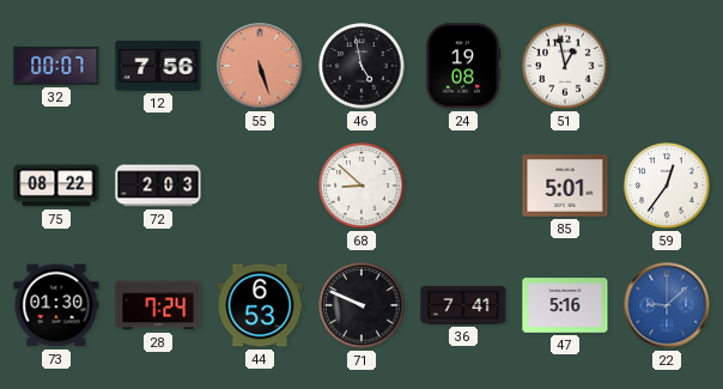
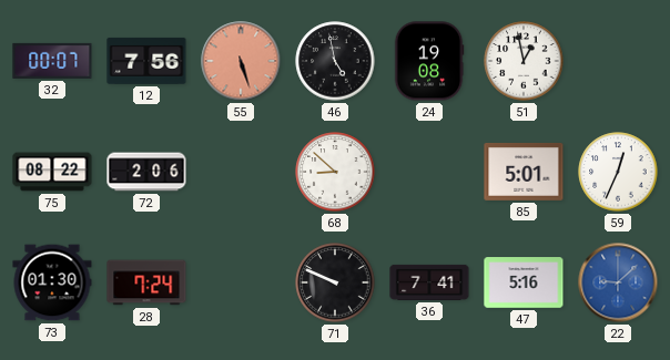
72: 2:03 -> 2:06 (146, 172)
59: 12:36 -> 12:34 (618, 172)
44: 6:53 -> none (260, 305)
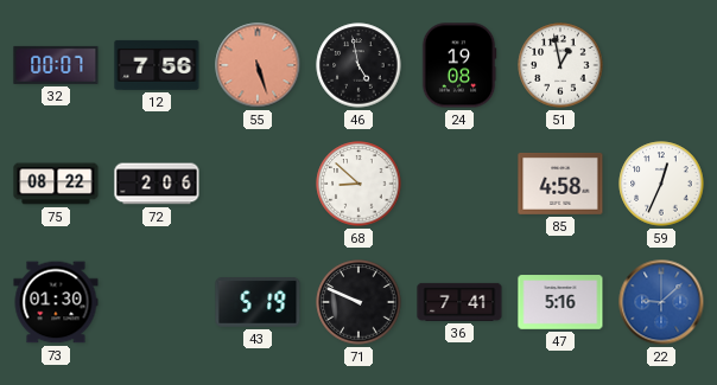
85: 5:01 -> 4:58 (560, 184)
28: 7:24 -> none (146, 282)
43: none -> 5:19 (258, 303)
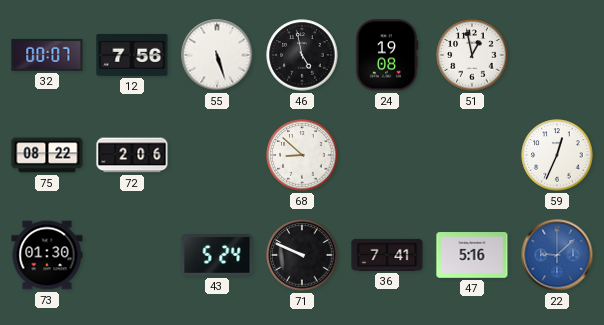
55 dial: salmon -> white (217, 55)
85: 4:58 -> none (560, 184)
43: 5:19 -> 5:24 (217, 256)
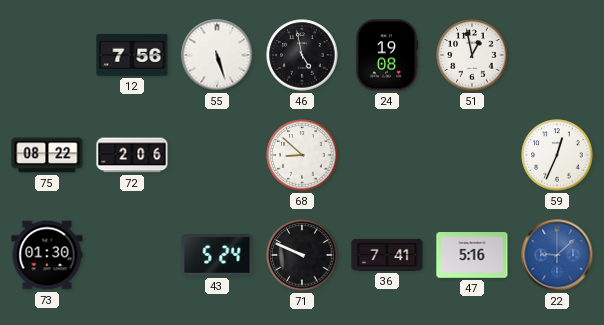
32: 00:07 -> none (47, 55)
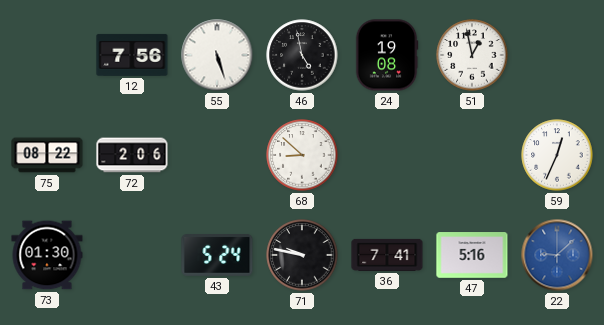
71: 9:49 -> 9:47 (302, 255)
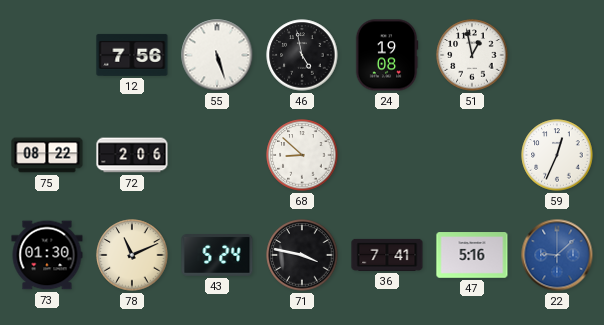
78: none -> 11:11 (132, 255)
71: 9:47 -> 3:47 (302, 255)
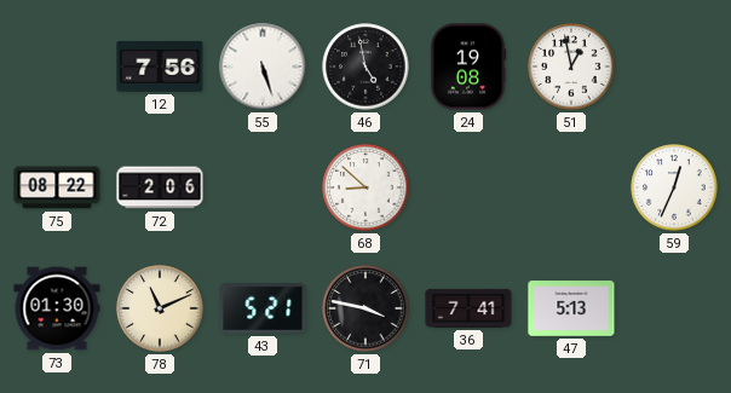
43: 5:24 -> 5:21 (263, 310)
47: 5:16 -> 5:13 (571, 308)
22: 9:08 -> none (557, 255)
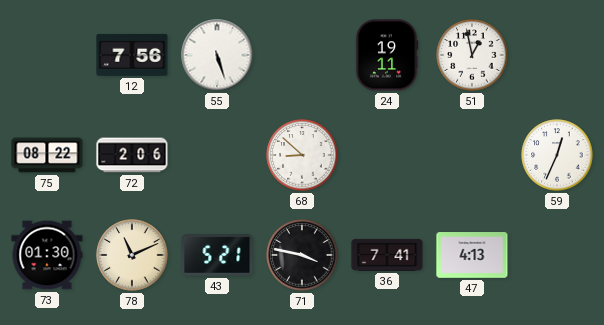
46: 4:58 -> none (365, 67)
24: 19:08 -> 19:11 (387, 55)
47: 5:13 -> 4:13 (472, 255)
